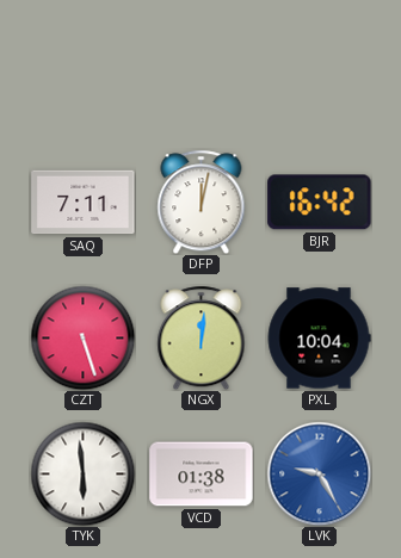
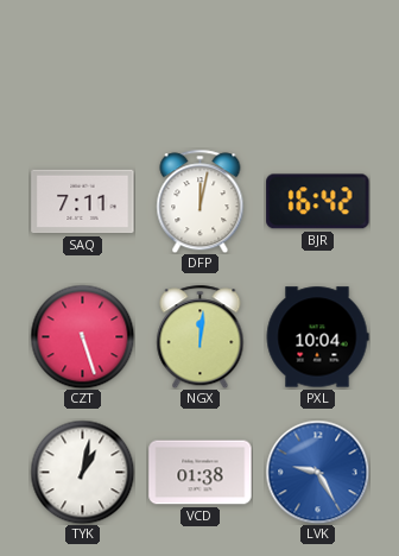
TYK: 5:59 -> 1:02 (82, 472)
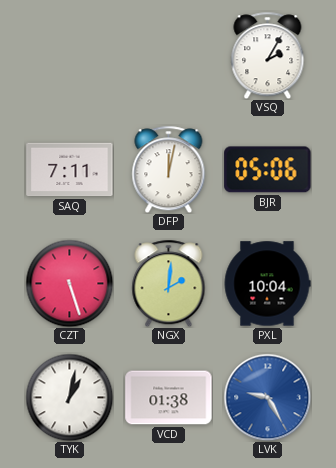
VSQ: none -> 2:05 (268, 55)
BJR: 16:42 -> 05:06 (268, 170)
NGX: 12:01 -> 2:01 (169, 283)
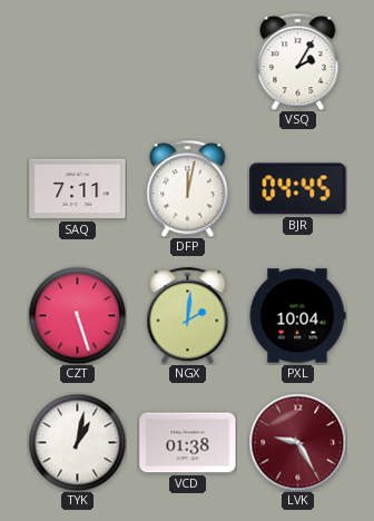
BJR: 05:06 -> 04:45 (298, 189)
LVK dial: blue -> burgundy (297, 442)
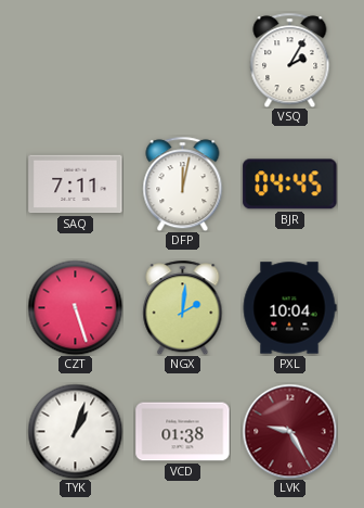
TYK: 1:02 -> 1:03 (75, 431)
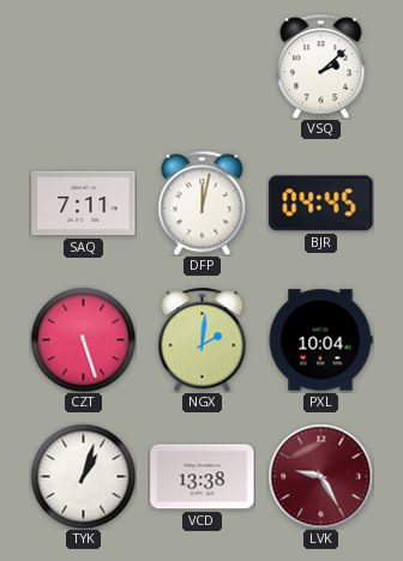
VSQ: 2:05 -> 2:08 (321, 66)
VCD: 01:38 -> 13:38 (203, 477)
